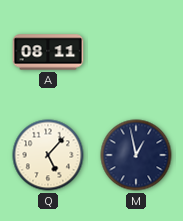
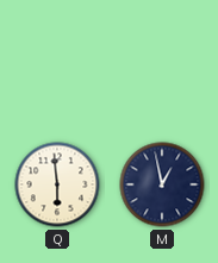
A: 08:11 -> none (48, 52)
Q: 5:07 -> 5:59 (57, 184)
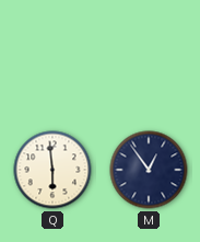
M: 12:58 -> 12:54 (149, 170)
